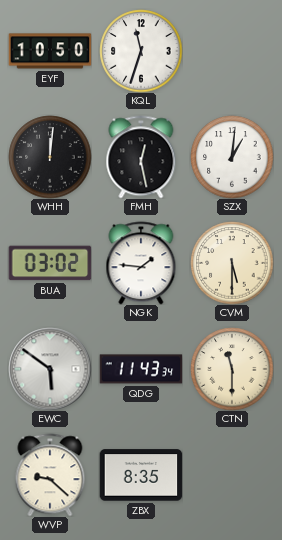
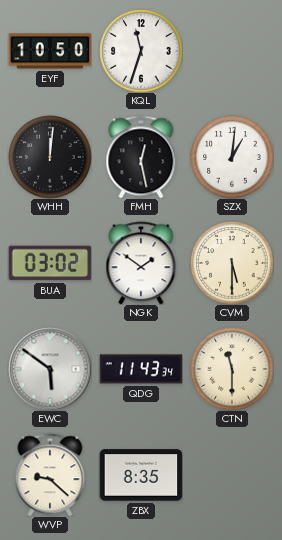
NGK: 1:46 -> 1:51 (141, 263)
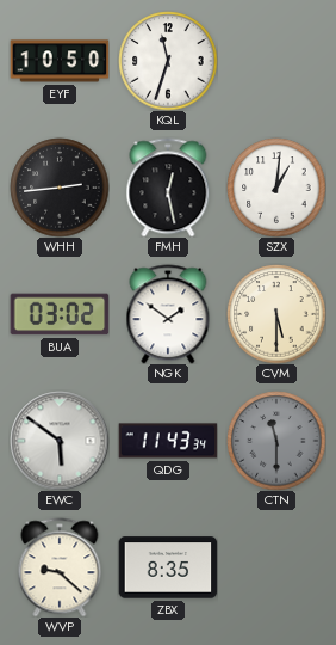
WHH: 12:01 -> 2:44 (60, 188)
CTN dial: cream -> grey (276, 441)
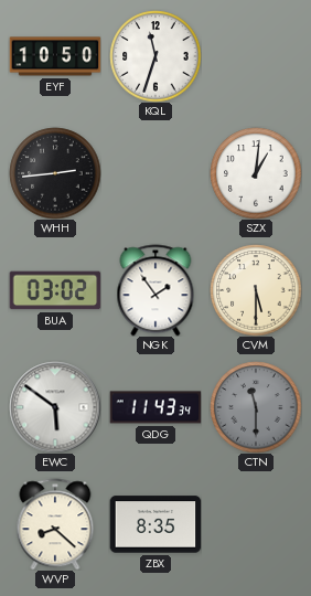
FMH: 12:28 -> none (168, 188)
NGK: 1:51 -> 1:54 (155, 290)
WVP: 9:22 -> 8:22 (55, 524)
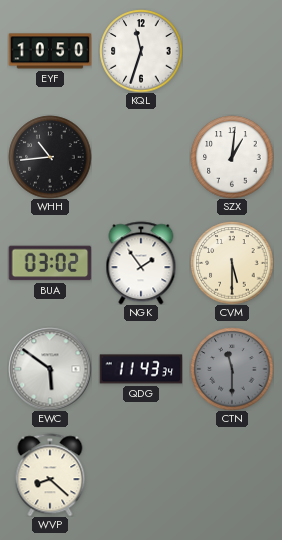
WHH: 2:44 -> 10:44 (50, 157)
ZBX: 8:35 -> none (155, 524)
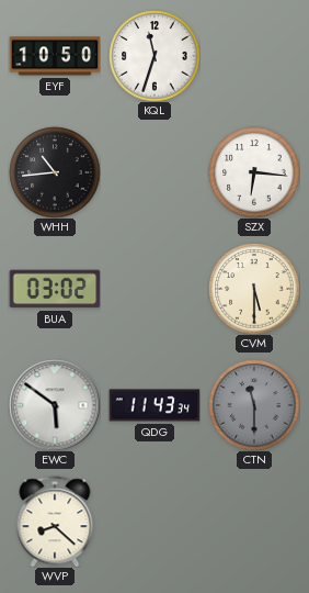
SZX: 1:01 -> 6:16 (254, 172)
NGK: 1:54 -> none (141, 263)
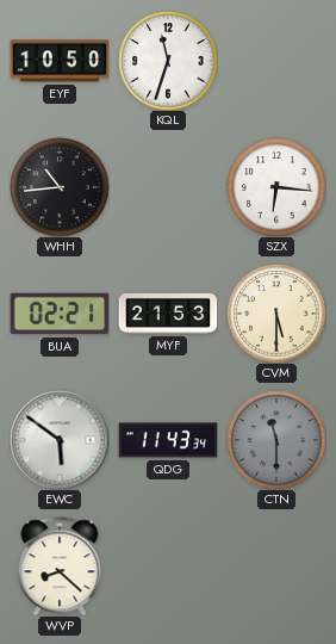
BUA: 03:02 -> 02:21 (60, 314)
MYF: none -> 21:53 (168, 314)
